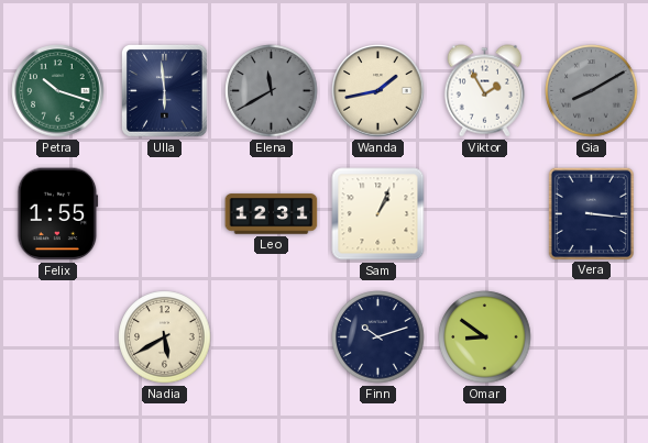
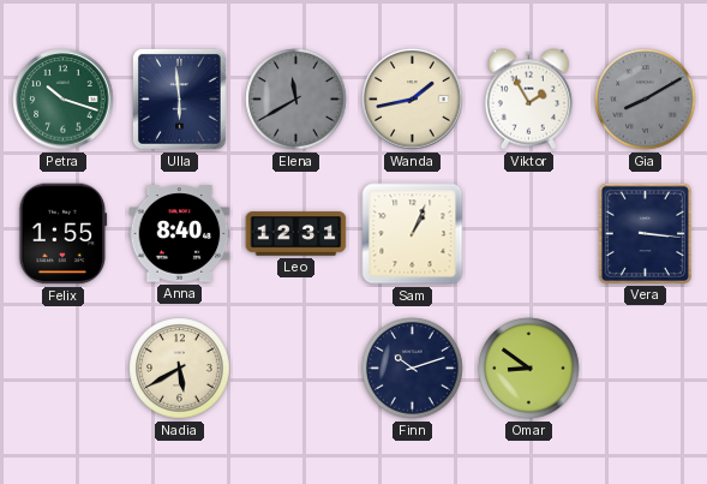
Anna: none -> 8:40 (180, 234)
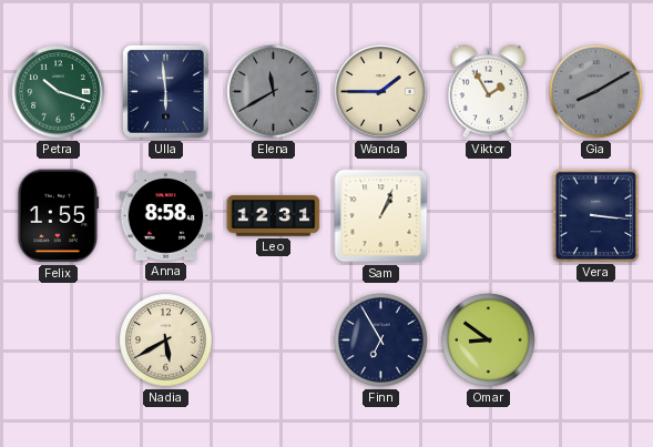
Wanda: 1:43 -> 1:45 (381, 92)
Anna: 8:40 -> 8:58 (166, 216)
Finn: 10:12 -> 6:55 (381, 341)
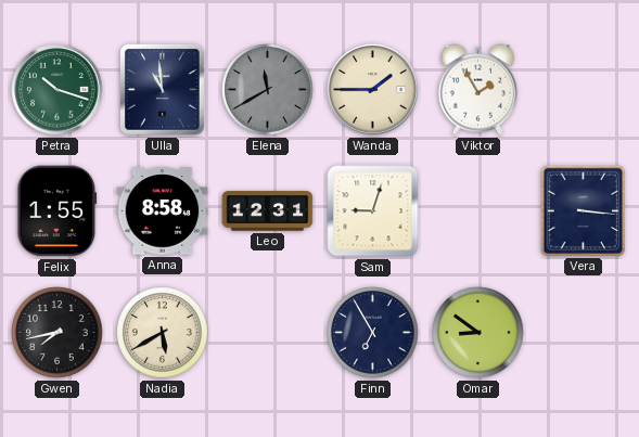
Ulla: 5:59 -> 10:59 (162, 90)
Gia: 8:10 -> none (596, 92)
Sam: 1:04 -> 9:03 (373, 211)
Gwen: none -> 7:43 (57, 333)
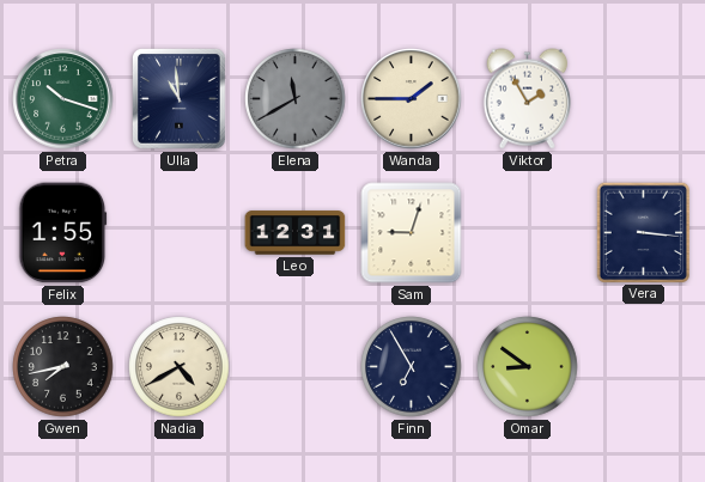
Anna: 8:58 -> none (163, 211)
Nadia: 5:40 -> 4:40 (180, 367)
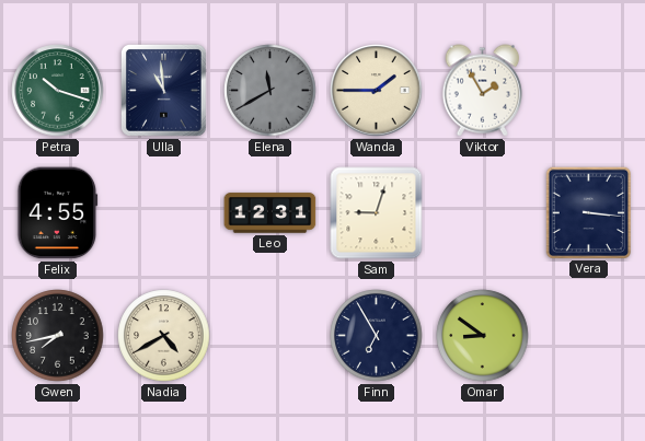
Felix: 1:55 -> 4:55 (58, 213)
